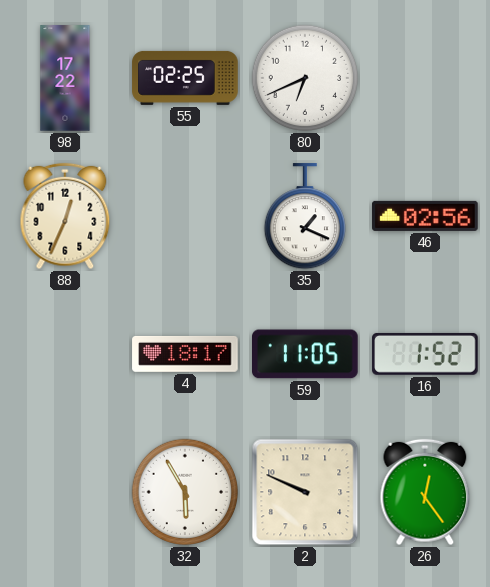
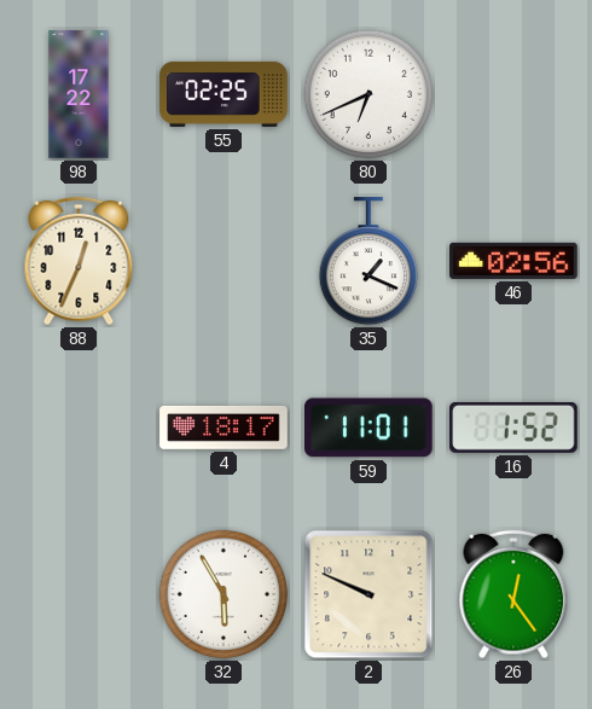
59: 11:05 -> 11:01 (370, 428)
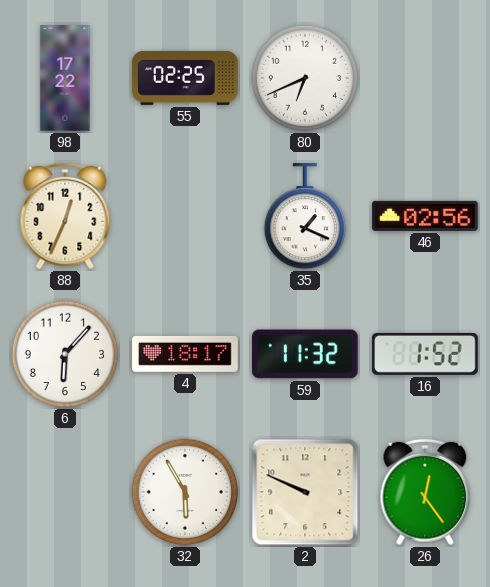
6: none -> 6:07 (65, 354)
59: 11:01 -> 11:32 (306, 354)
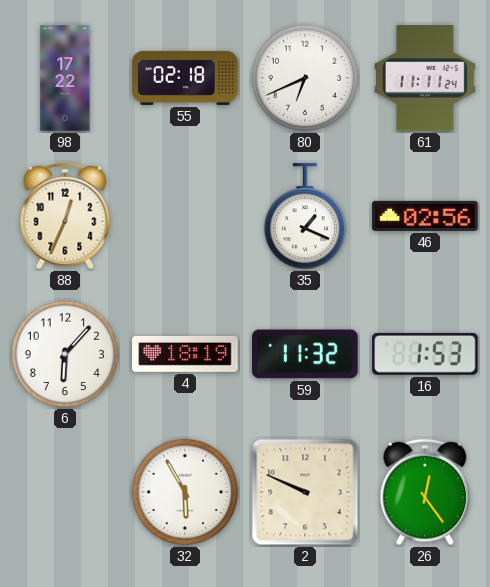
55: 02:25 -> 02:18 (185, 78)
61: none -> 11:11 (425, 78)
4: 18:17 -> 18:19 (185, 354)
16: 1:52 -> 1:53 (425, 354)
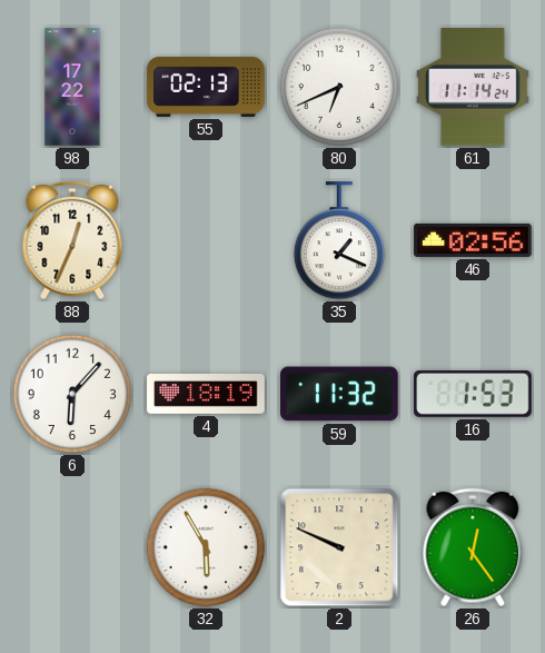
55: 02:18 -> 02:13 (206, 87)
61: 11:11 -> 11:14 (473, 87)
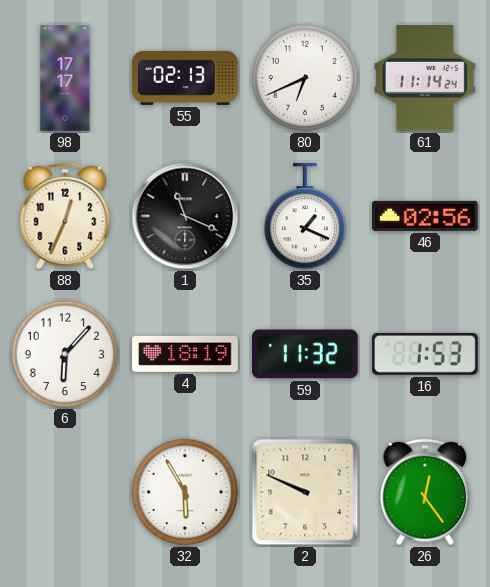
98: 17:22 -> 17:17 (65, 78)
1: none -> 11:19 (185, 216)
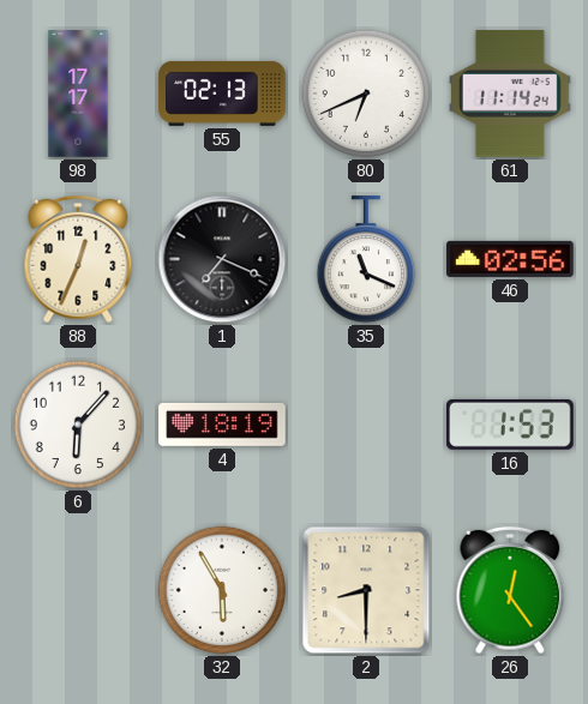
1: 11:19 -> 7:19 (222, 259)
35: 1:19 -> 11:19 (365, 260)
59: 11:32 -> none (306, 354)
2: 9:49 -> 8:30 (366, 590)
